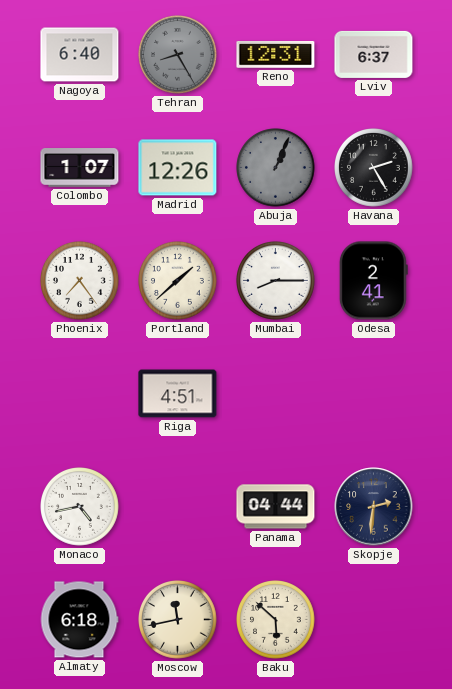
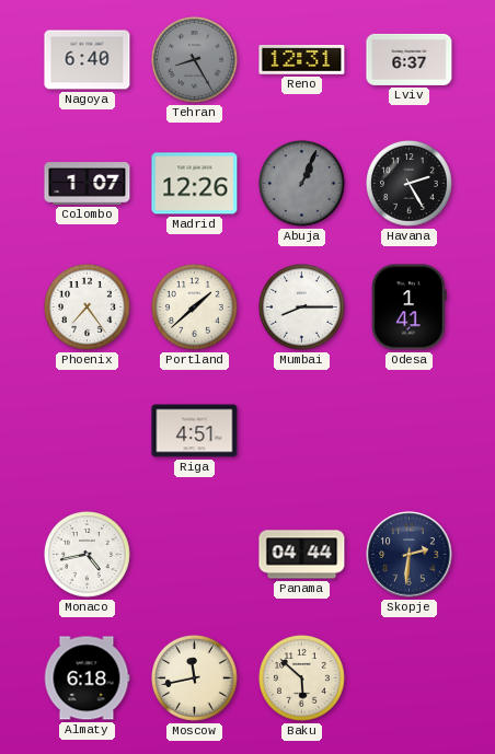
Odesa: 2:41 -> 1:41 (408, 308)
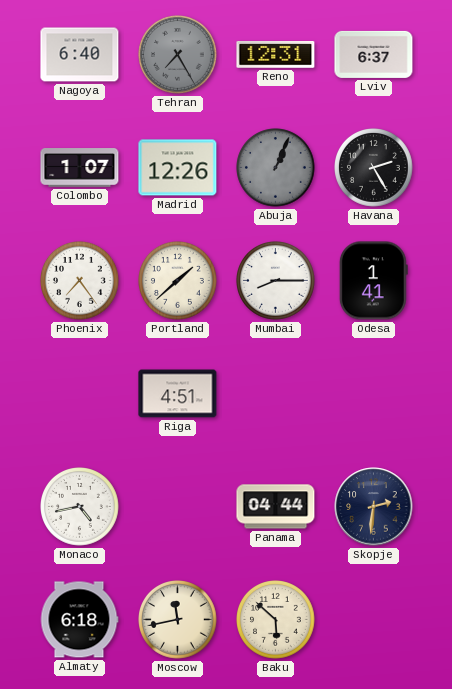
Tehran: 8:25 -> 7:25 (178, 55)
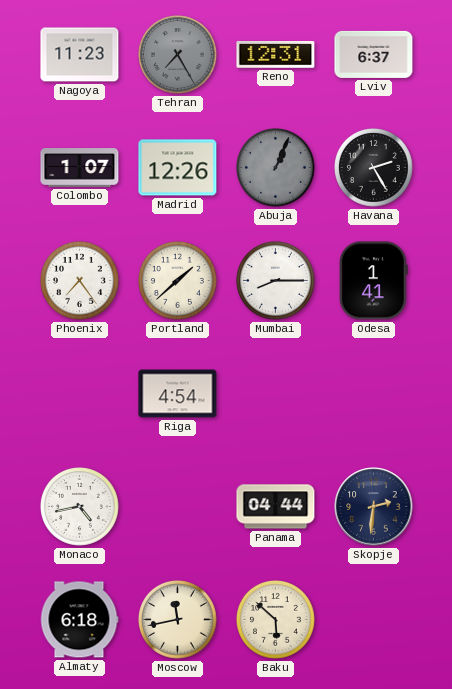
Nagoya: 6:40 -> 11:23 (80, 55)
Riga: 4:51 -> 4:54 (178, 394)
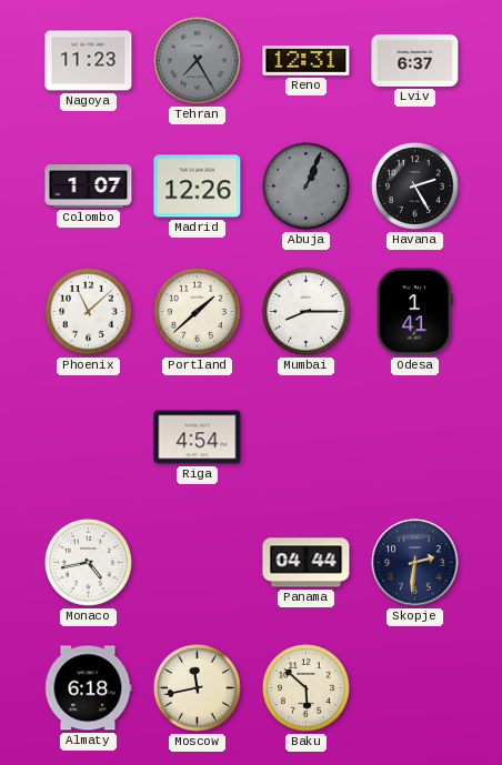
Phoenix: 7:24 -> 11:08 (89, 312)
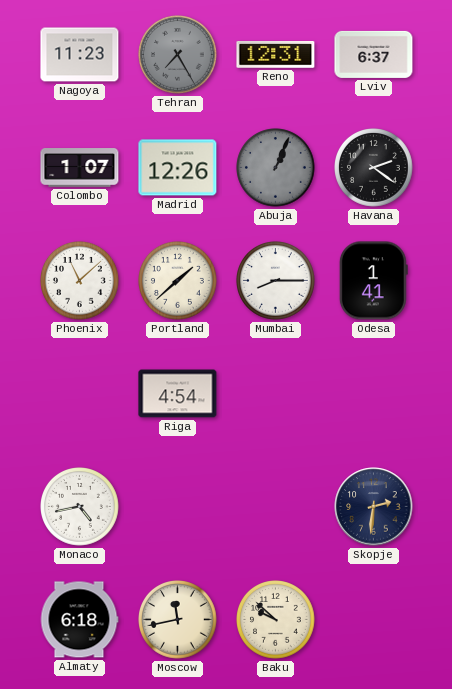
Havana: 2:25 -> 2:21 (374, 168)
Panama: 04:44 -> none (307, 563)
Baku: 5:52 -> 9:52 (276, 620)
